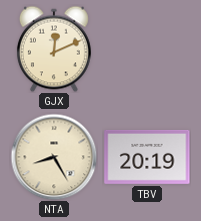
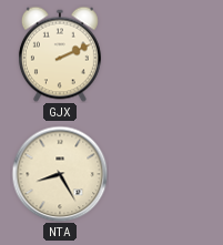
GJX: 12:11 -> 2:11 (60, 54)
TBV: 20:19 -> none (147, 157)
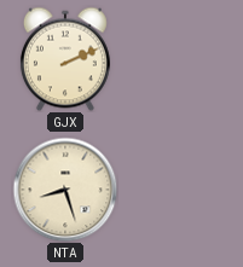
NTA: 8:25 -> 8:27 (65, 190)
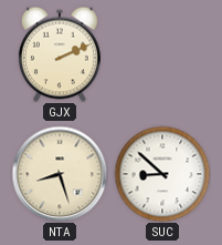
SUC: none -> 8:52 (162, 174)
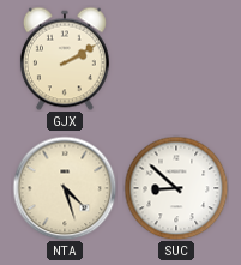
GJX: 2:11 -> 2:10 (65, 59)
NTA: 8:27 -> 4:27 (65, 188)
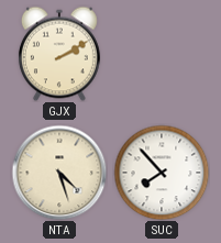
SUC: 8:52 -> 7:53 (162, 173)
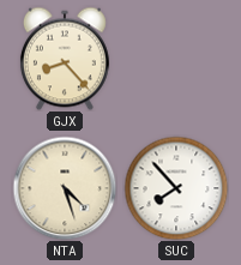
GJX: 2:10 -> 8:23 (65, 59)
